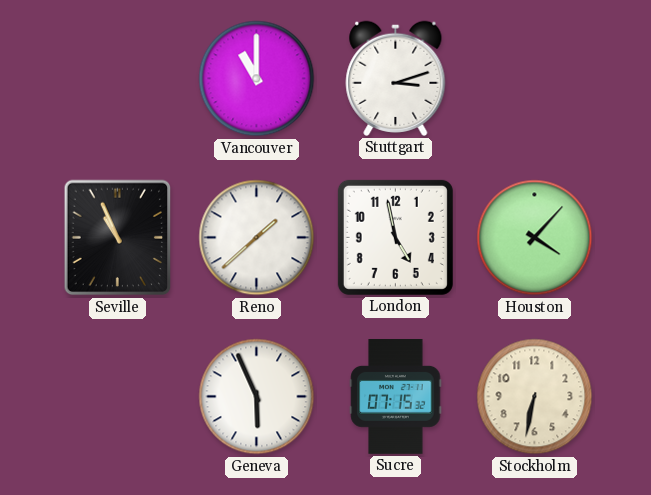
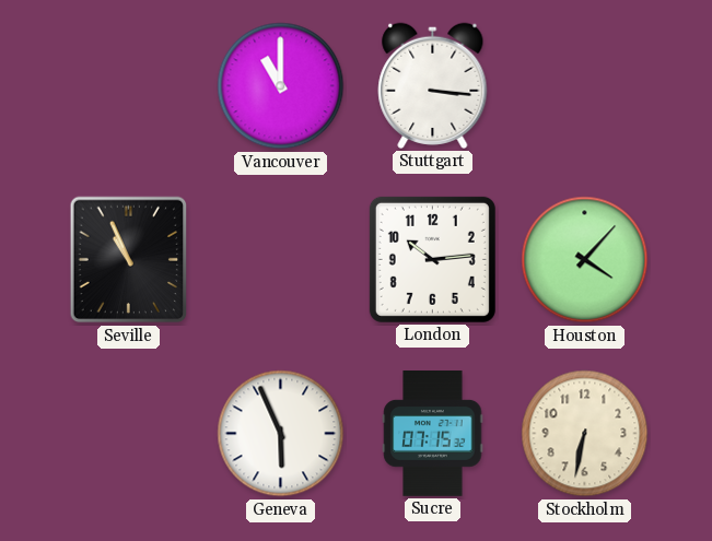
Stuttgart: 3:12 -> 3:16 (433, 85)
Reno: 1:38 -> none (257, 238)
London: 4:58 -> 10:14 (432, 259)
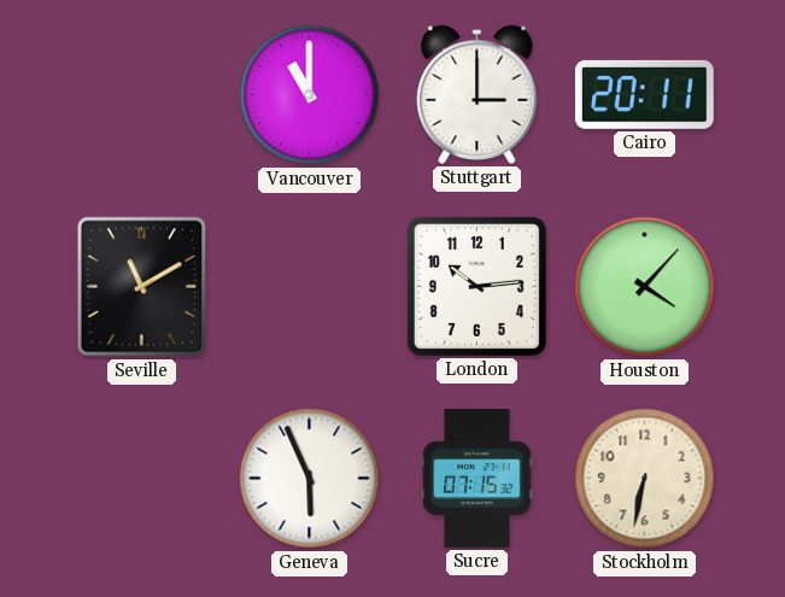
Stuttgart: 3:16 -> 3:00 (478, 94)
Cairo: none -> 20:11 (644, 94)
Seville: 10:56 -> 11:10 (142, 287)
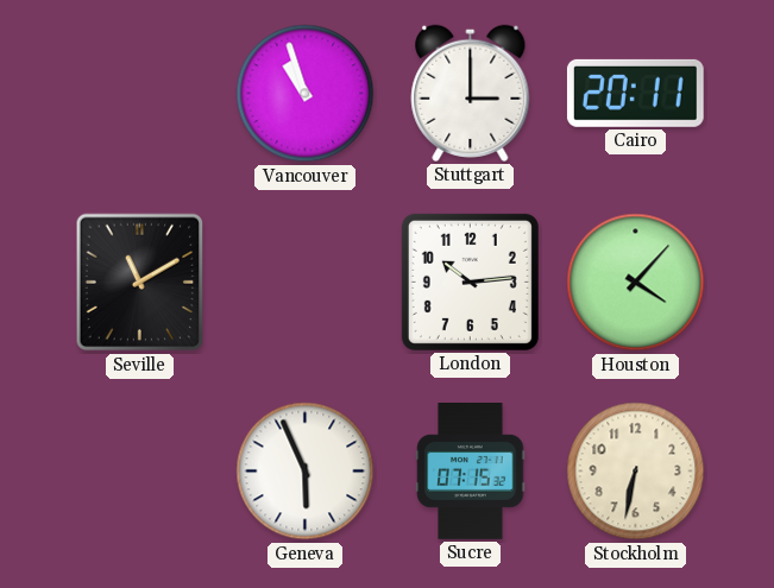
Vancouver: 11:00 -> 10:57 (306, 94)
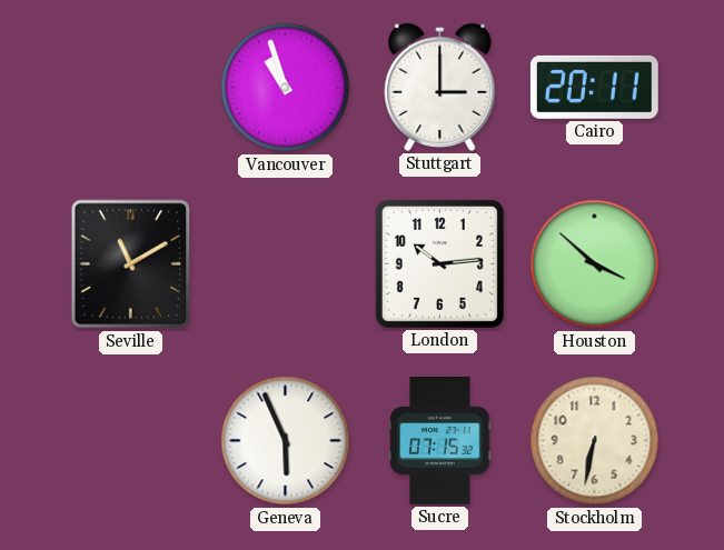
Houston: 4:07 -> 3:52 (595, 264)
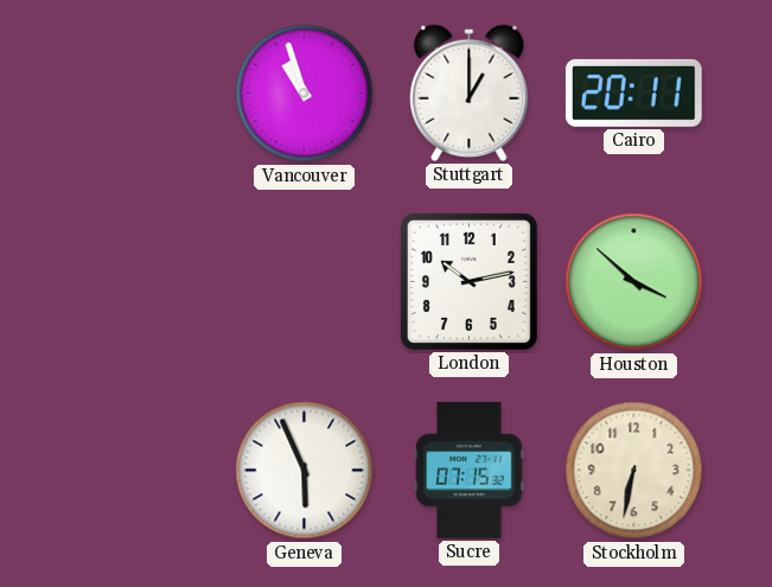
Stuttgart: 3:00 -> 1:00 (470, 92)
Seville: 11:10 -> none (131, 264)
London: 10:14 -> 10:13 (468, 281)
